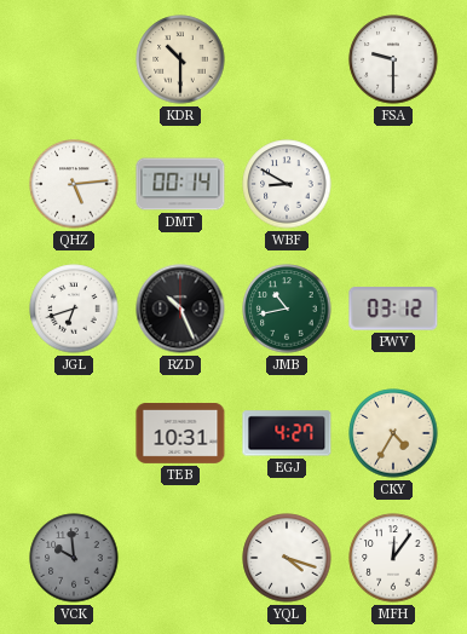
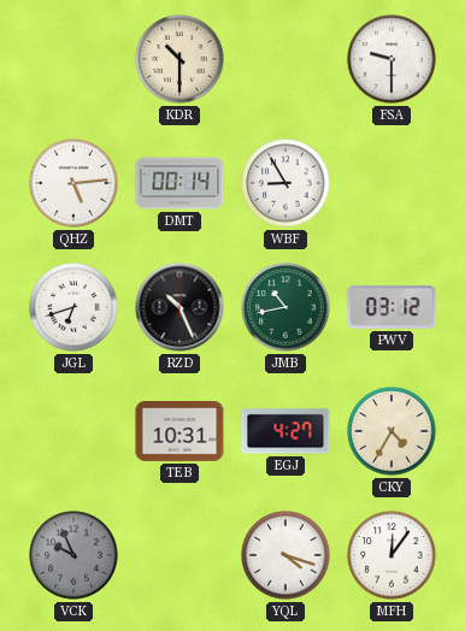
WBF: 8:50 -> 8:55 (286, 183)
VCK: 9:59 -> 9:56 (73, 555)
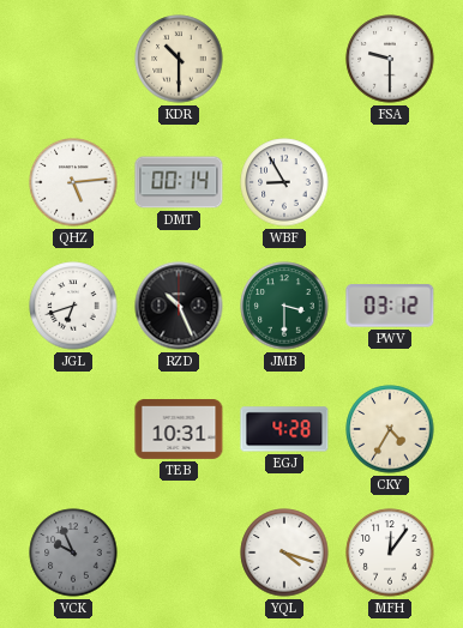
JMB: 10:43 -> 3:30 (284, 306)
EGJ: 4:27 -> 4:28 (284, 429)
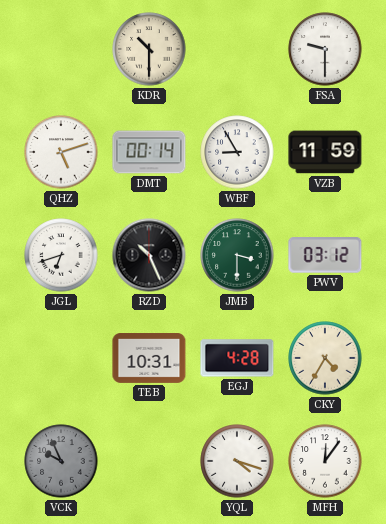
QHZ: 5:14 -> 5:12 (61, 152)
VZB: none -> 11:59 (325, 152)
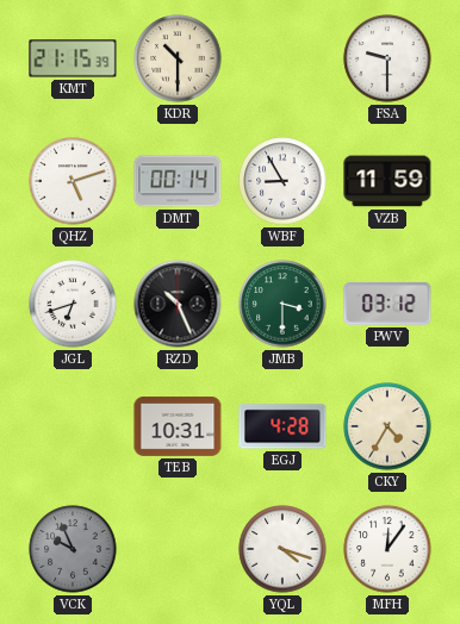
KMT: none -> 21:15 (73, 58)
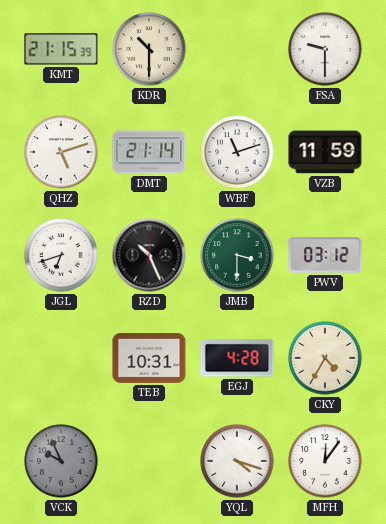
DMT: 00:14 -> 21:14 (149, 152)
WBF: 8:55 -> 11:12 (237, 152)
